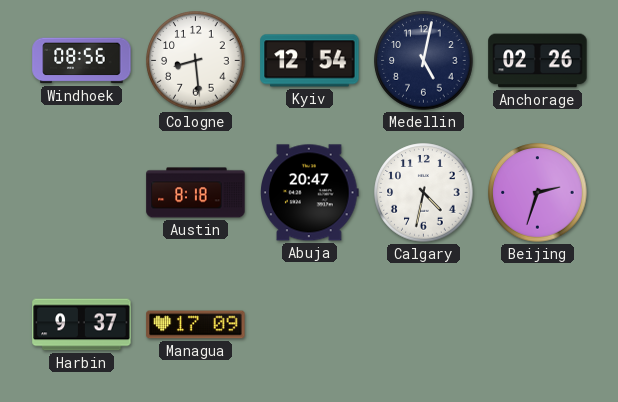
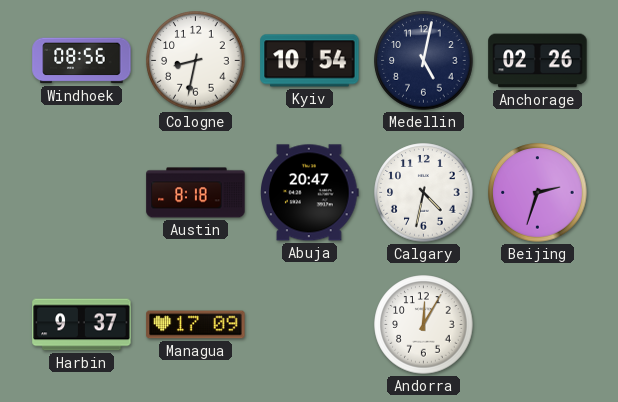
Cologne: 8:29 -> 8:32 (196, 61)
Kyiv: 12:54 -> 10:54 (310, 61)
Andorra: none -> 12:05 (424, 325)
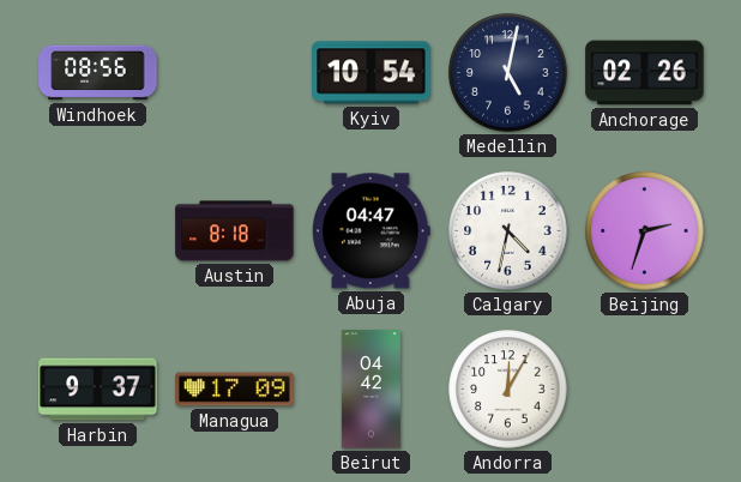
Cologne: 8:32 -> none (196, 61)
Abuja: 20:47 -> 04:47 (372, 231)
Beirut: none -> 04:42 (370, 390)
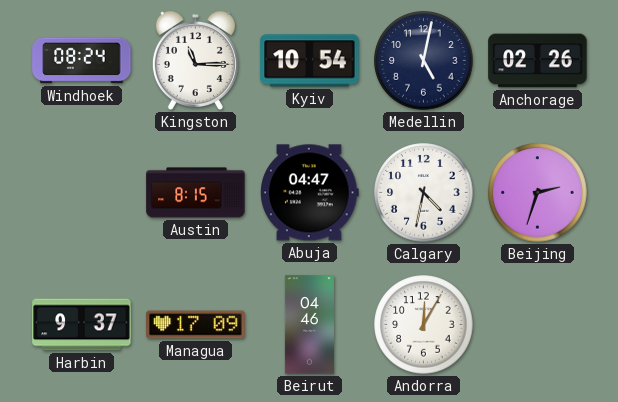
Windhoek: 08:56 -> 08:24 (82, 61)
Kingston: none -> 11:15 (195, 60)
Austin: 8:18 -> 8:15 (196, 193)
Beirut: 04:42 -> 04:46 (309, 325)
